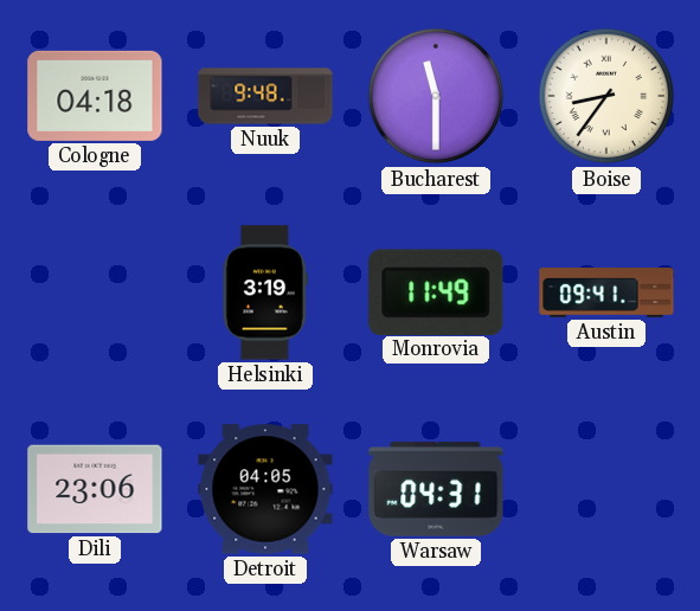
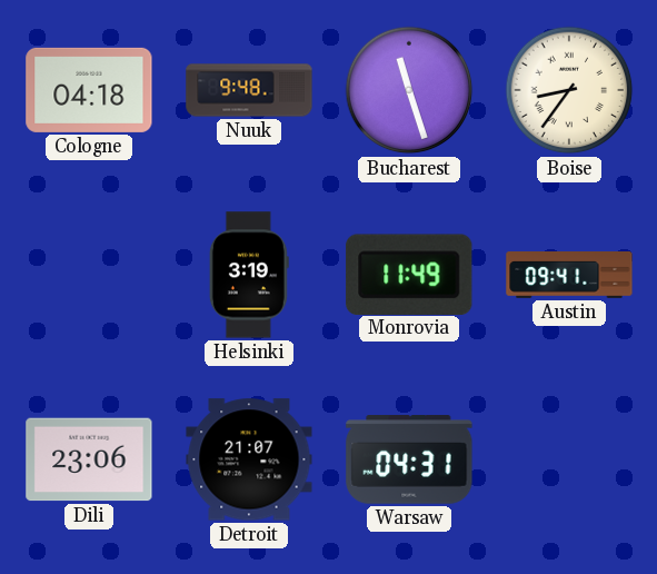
Bucharest: 11:30 -> 11:27 (409, 90)
Detroit: 04:05 -> 21:07 (249, 459)
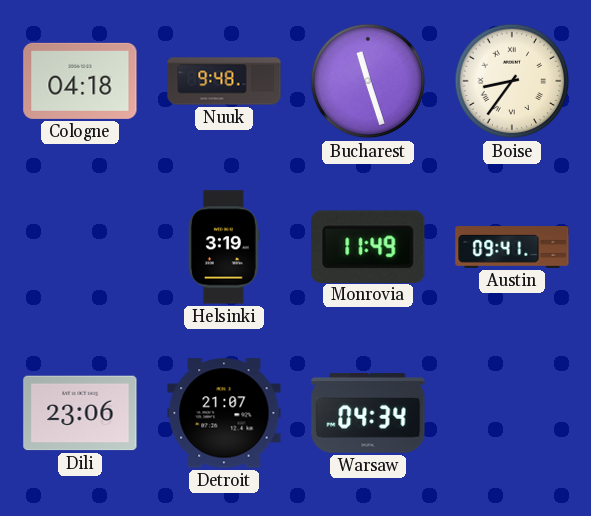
Warsaw: 04:31 -> 04:34 (368, 413)
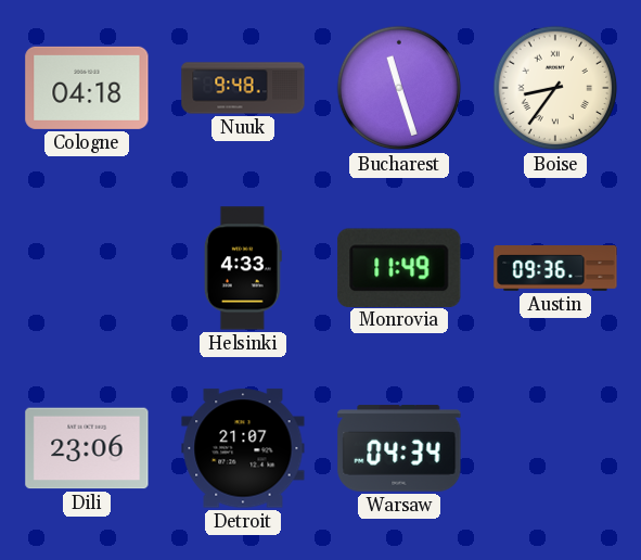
Helsinki: 3:19 -> 4:33 (243, 268)
Austin: 09:41 -> 09:36 (555, 269)
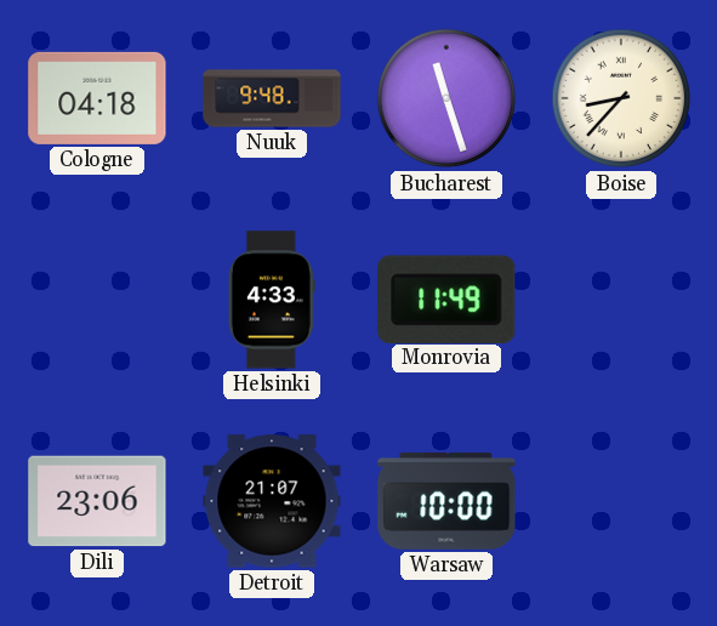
Boise: 8:36 -> 8:37 (621, 98)
Austin: 09:36 -> none (555, 269)
Warsaw: 04:34 -> 10:00 (446, 501)
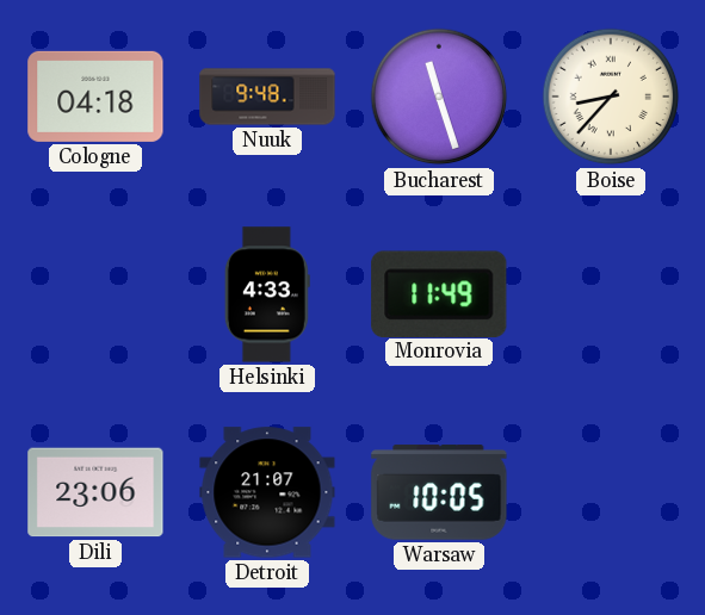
Warsaw: 10:00 -> 10:05 (439, 492)
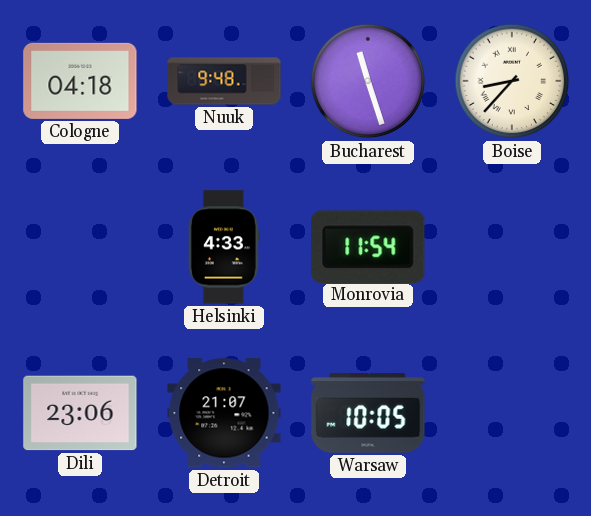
Monrovia: 11:49 -> 11:54 (368, 246)
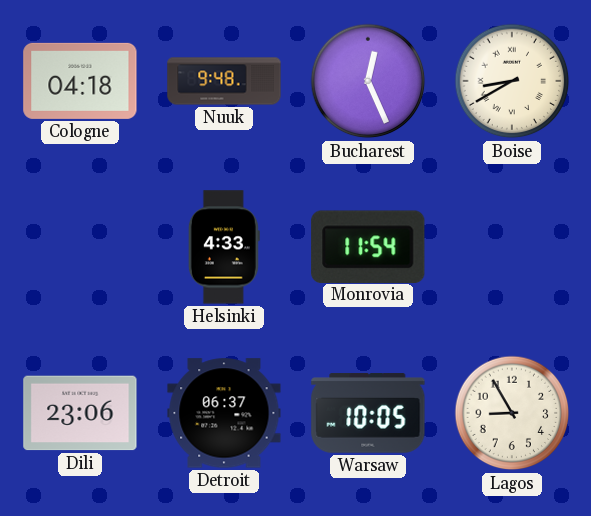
Bucharest: 11:27 -> 12:26 (368, 81)
Boise: 8:37 -> 8:40 (512, 81)
Detroit: 21:07 -> 06:37 (224, 413)
Lagos: none -> 8:55 (512, 413)
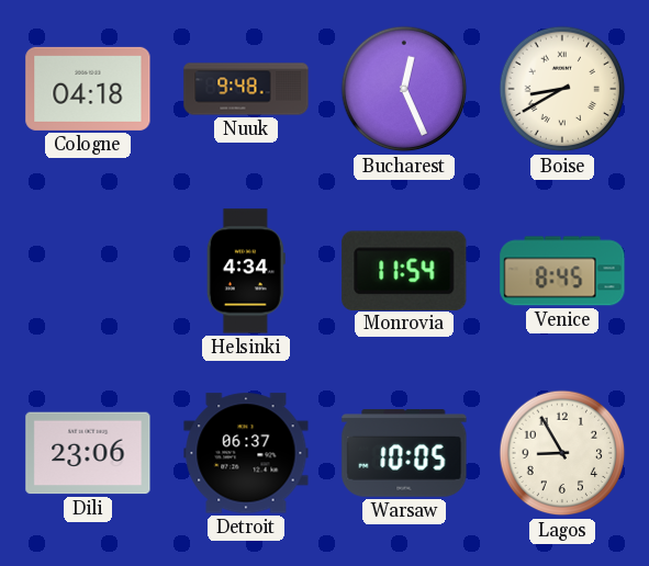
Helsinki: 4:33 -> 4:34 (246, 271)
Venice: none -> 8:45 (562, 271)
